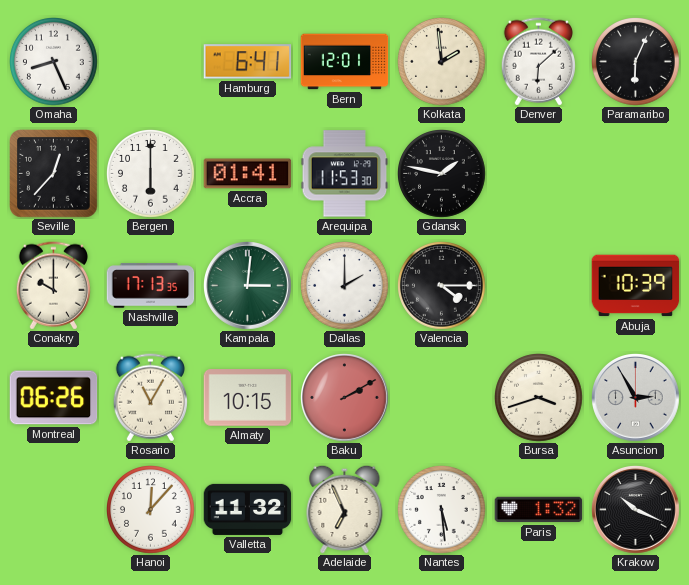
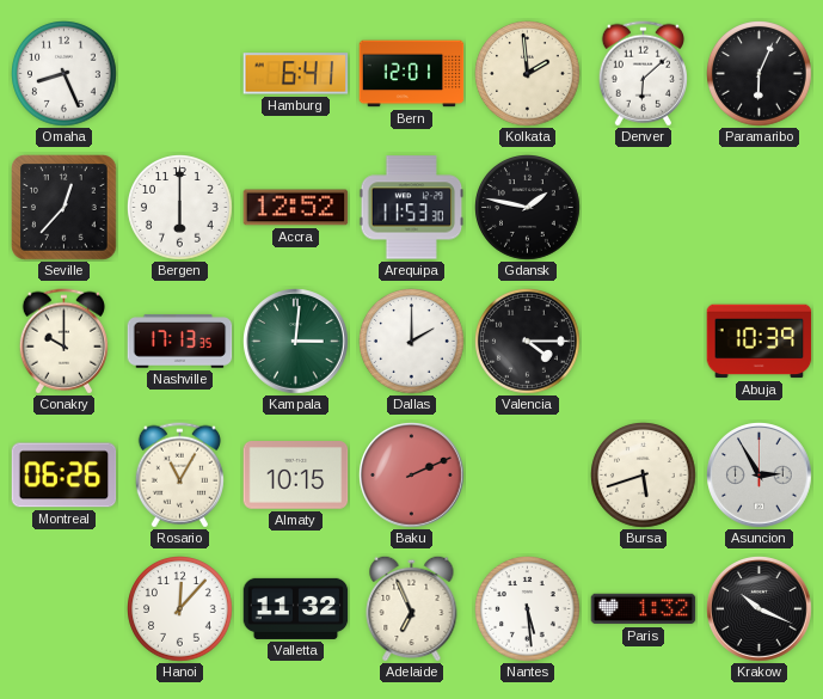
Accra: 01:41 -> 12:52 (296, 208)
Baku: 2:10 -> 2:11 (412, 476)
Bursa: 3:42 -> 5:42 (644, 476)
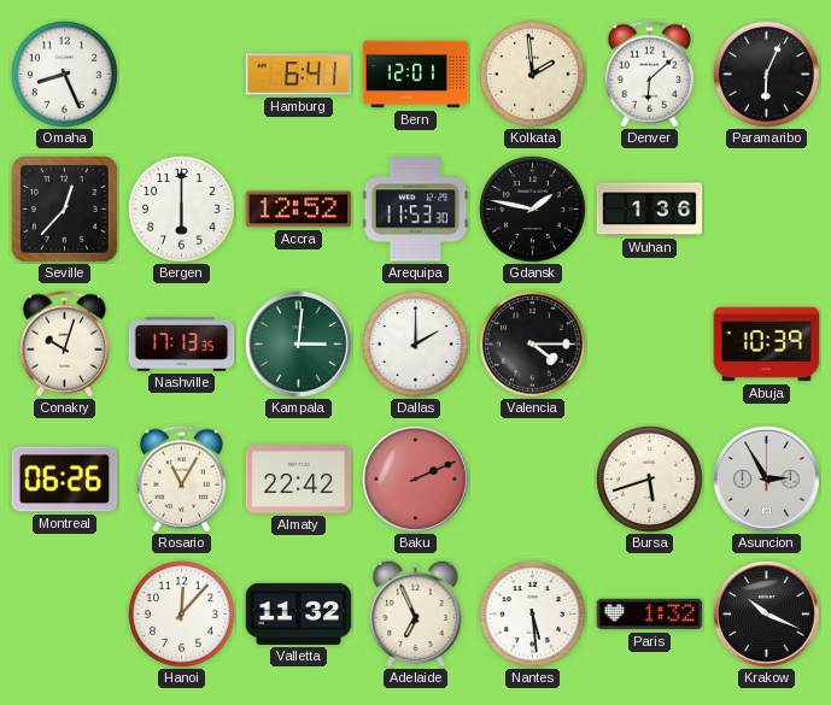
Wuhan: none -> 1:36 (650, 210)
Conakry: 10:00 -> 10:03 (64, 345)
Almaty: 10:15 -> 22:42 (299, 480)
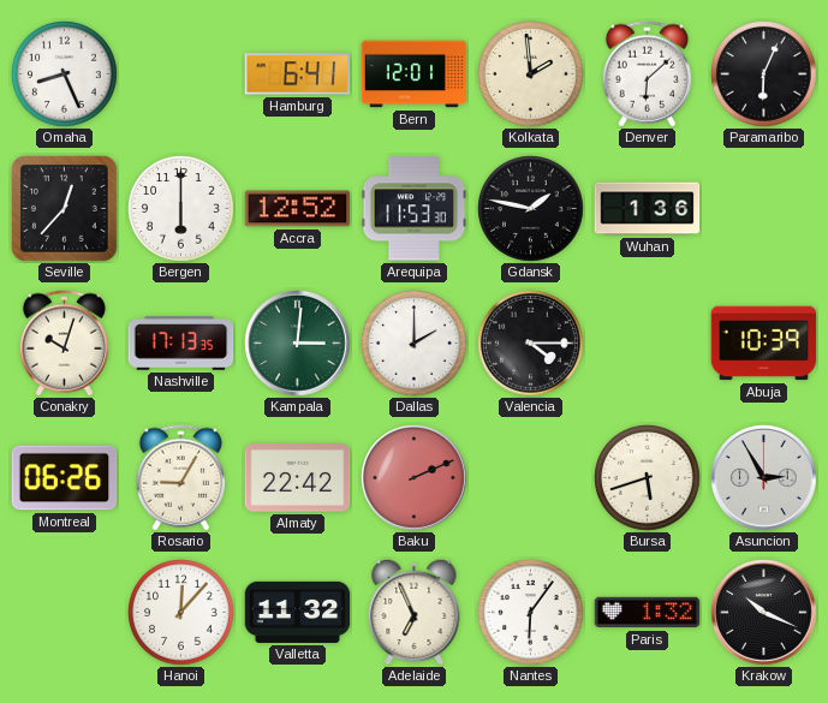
Rosario: 11:05 -> 9:05 (180, 478)
Nantes: 5:29 -> 6:06 (531, 613)
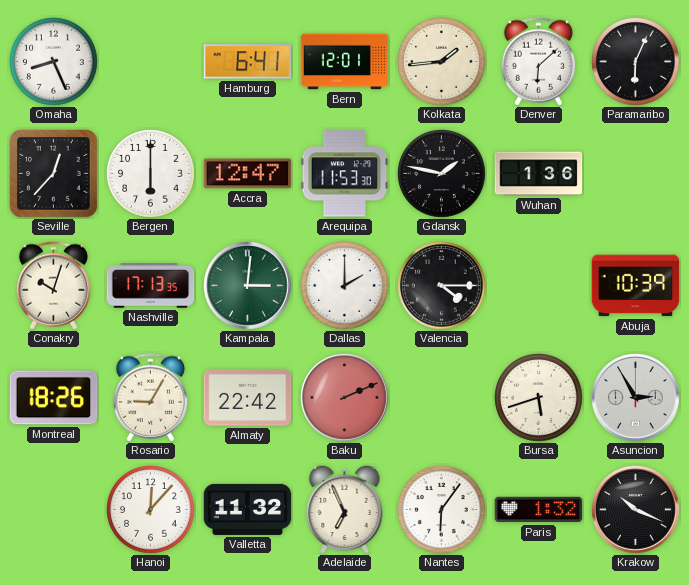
Kolkata: 1:59 -> 1:44 (442, 62)
Accra: 12:52 -> 12:47 (248, 174)
Montreal: 06:26 -> 18:26 (54, 398)
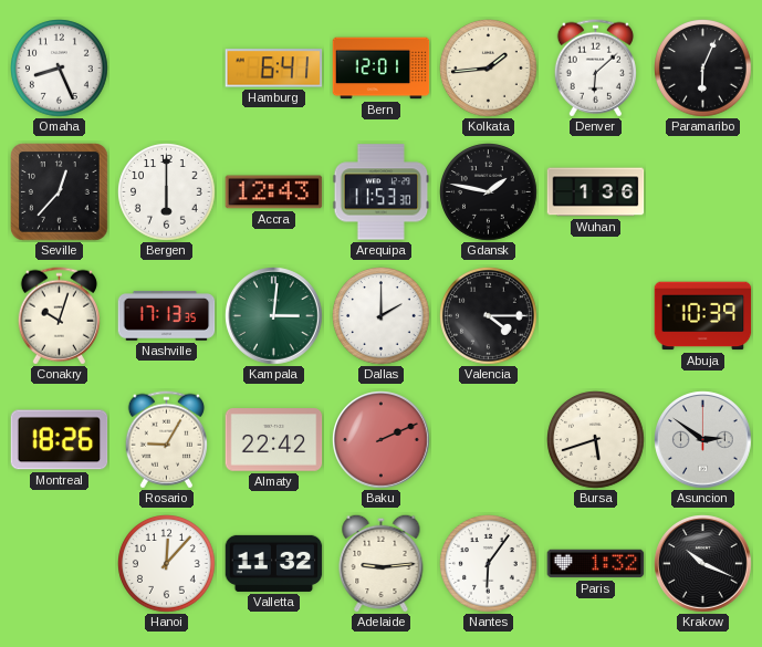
Accra: 12:47 -> 12:43 (274, 192)
Asuncion: 2:55 -> 2:51 (703, 440)
Adelaide: 6:56 -> 9:14 (382, 563)
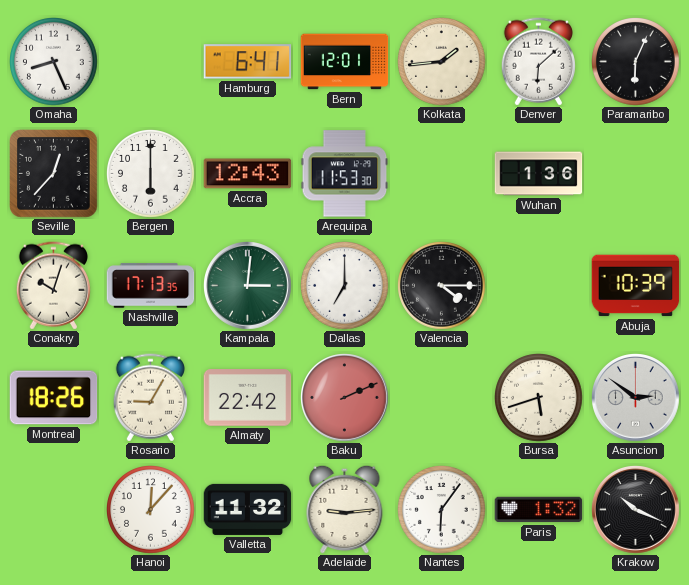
Gdansk: 1:47 -> none (489, 192)
Dallas: 2:00 -> 7:00 (345, 286)
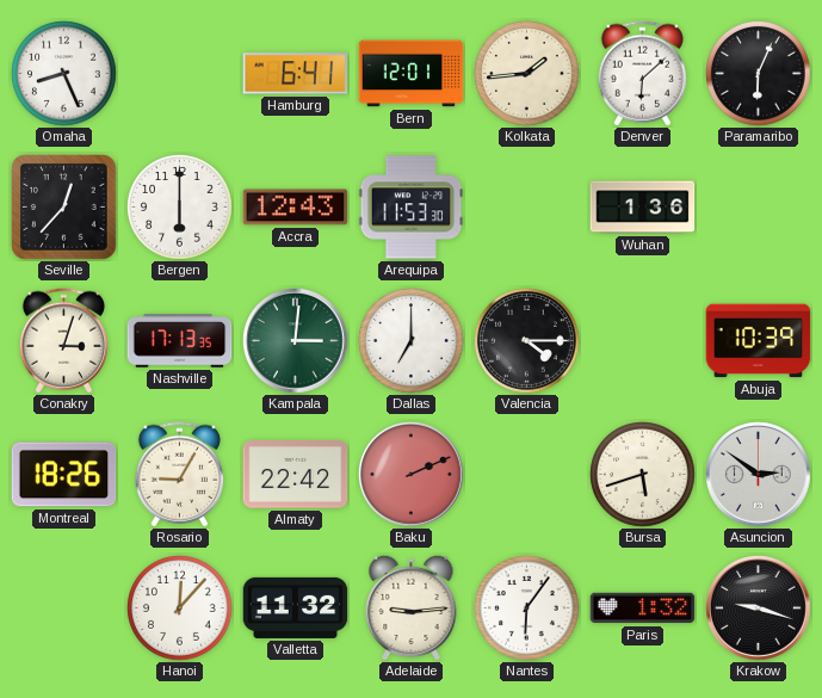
Conakry: 10:03 -> 3:03 (63, 341)
Krakow: 10:19 -> 9:18 (759, 609)
